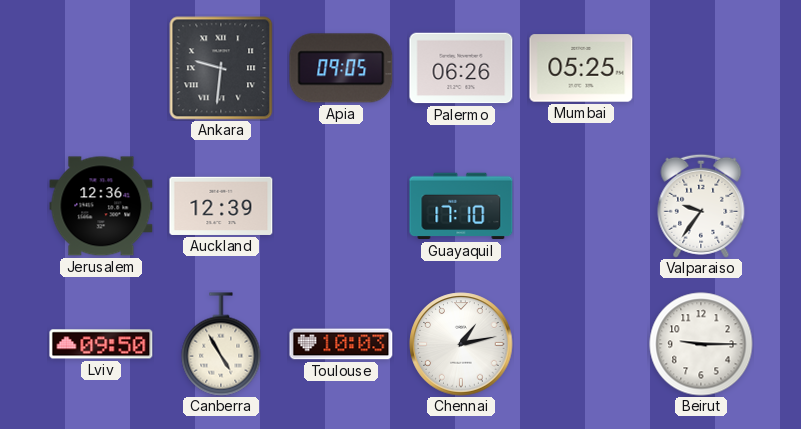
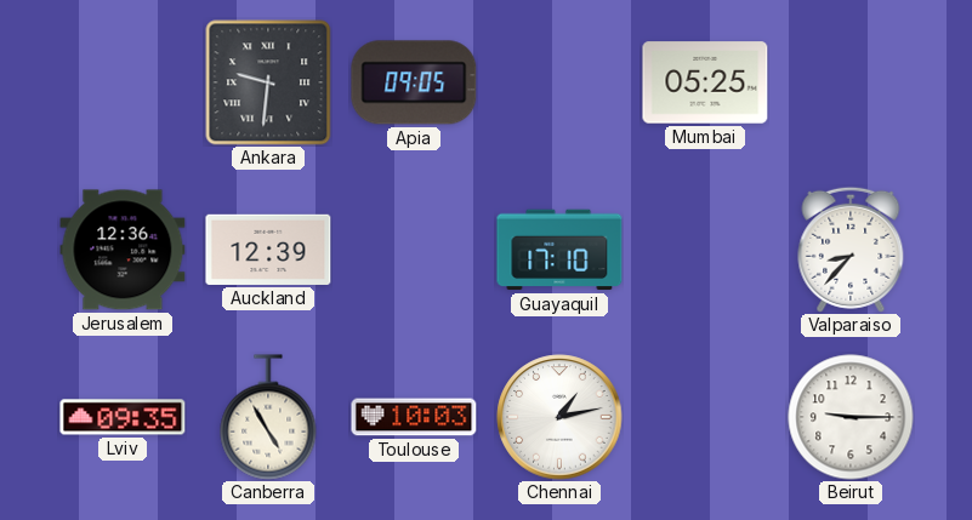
Palermo: 06:26 -> none (461, 68)
Valparaiso: 9:36 -> 8:37 (851, 250)
Lviv: 09:50 -> 09:35 (123, 417)
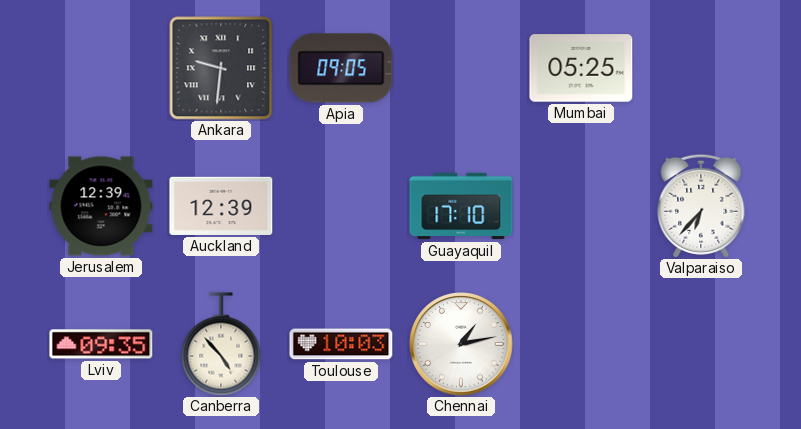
Jerusalem: 12:36 -> 12:39 (101, 206)
Valparaiso: 8:37 -> 6:37 (701, 206)
Canberra: 4:55 -> 4:53 (221, 344)
Beirut: 9:15 -> none (851, 417)
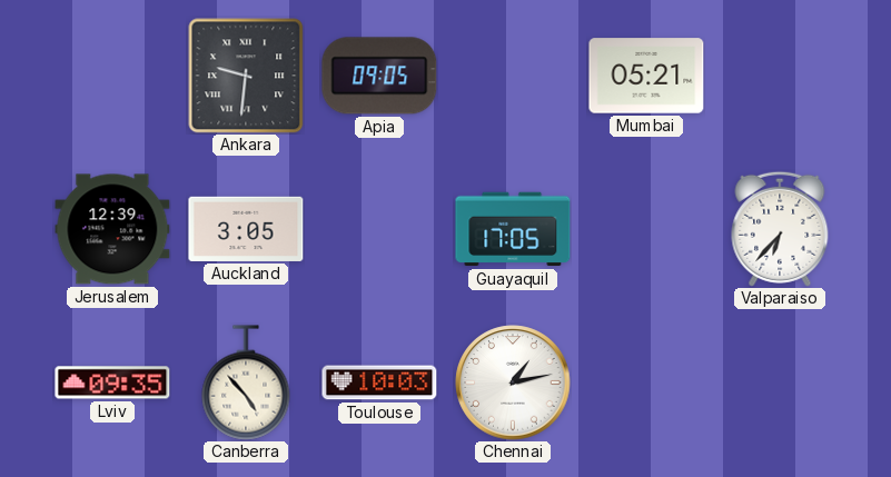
Mumbai: 05:25 -> 05:21 (646, 76)
Auckland: 12:39 -> 3:05 (246, 229)
Guayaquil: 17:10 -> 17:05 (513, 229)
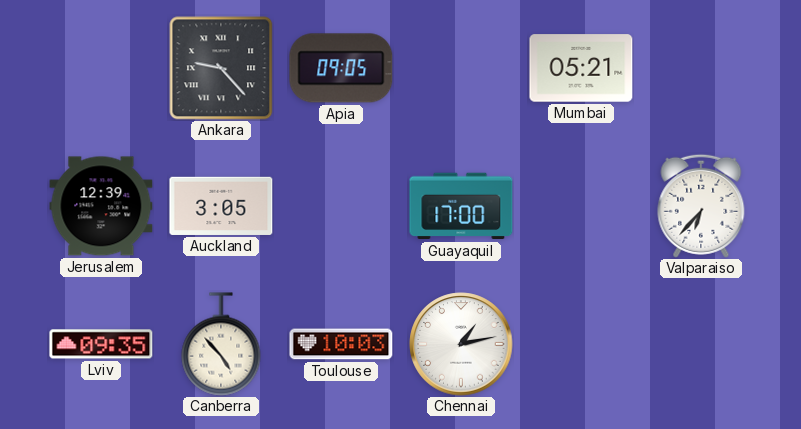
Ankara: 9:31 -> 9:23 (221, 68)
Guayaquil: 17:05 -> 17:00 (461, 206)
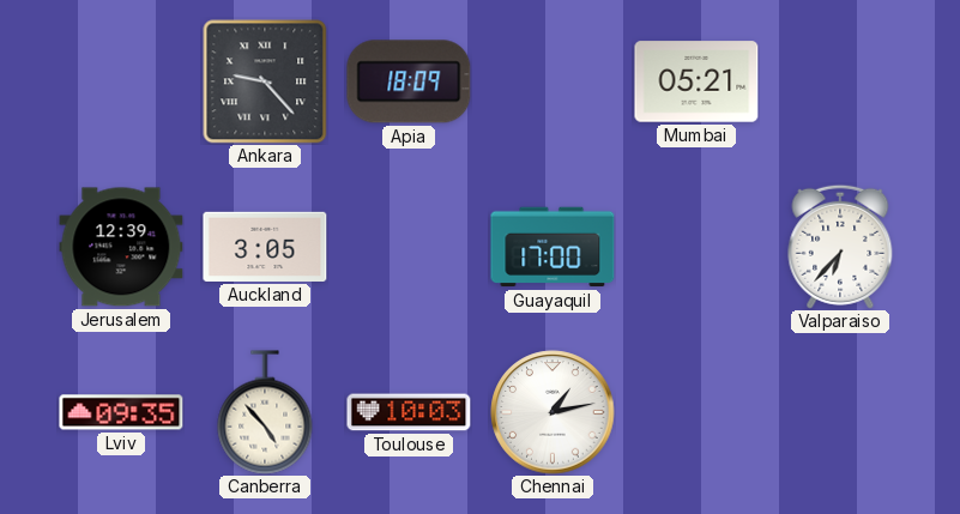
Apia: 09:05 -> 18:09 (409, 81)
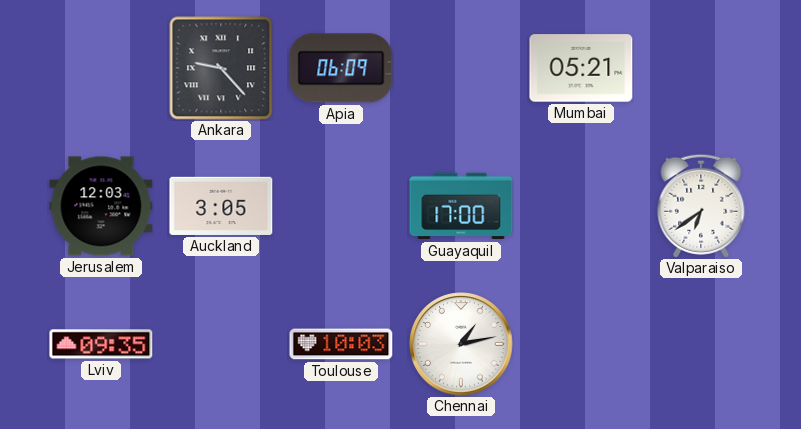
Apia: 18:09 -> 06:09 (341, 68)
Jerusalem: 12:39 -> 12:03 (101, 206)
Valparaiso: 6:37 -> 6:39 (701, 206)
Canberra: 4:53 -> none (265, 412)
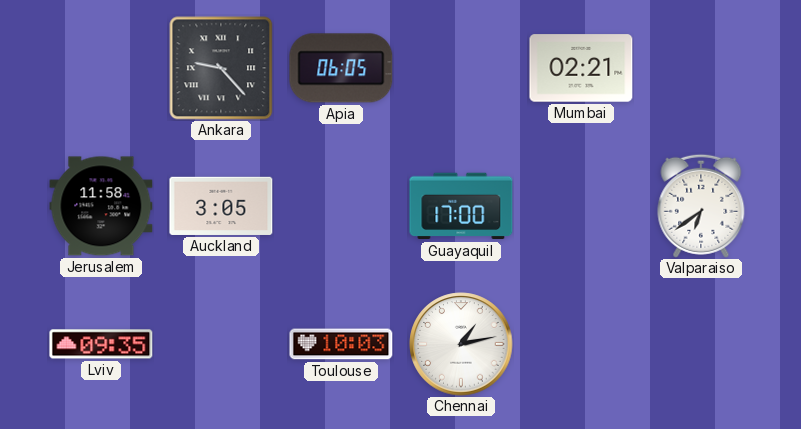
Apia: 06:09 -> 06:05 (341, 68)
Mumbai: 05:21 -> 02:21 (581, 68)
Jerusalem: 12:03 -> 11:58 (101, 206)
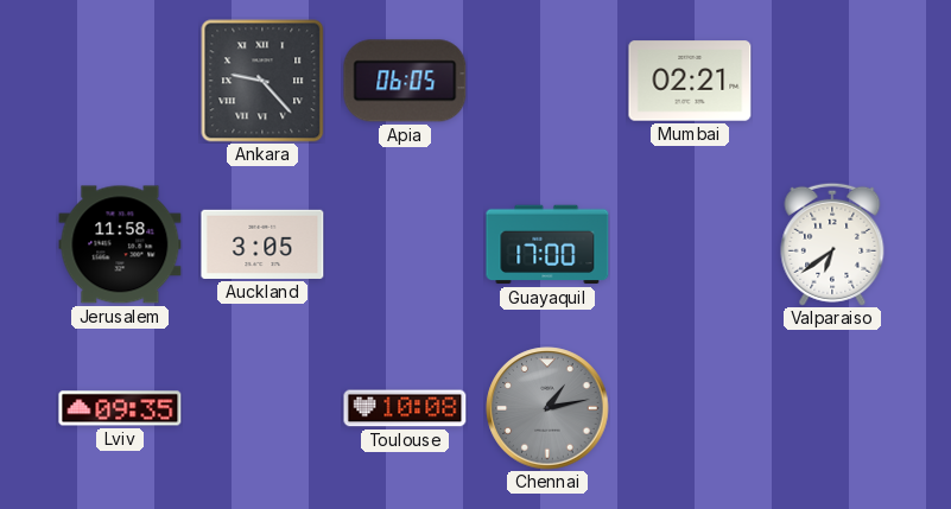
Toulouse: 10:03 -> 10:08 (405, 408)
Chennai dial: white -> grey (547, 408)
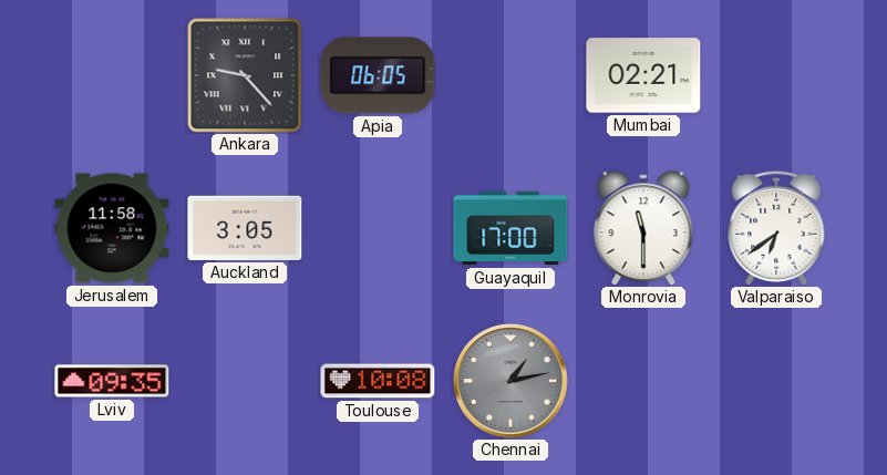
Monrovia: none -> 11:30 (643, 228)
